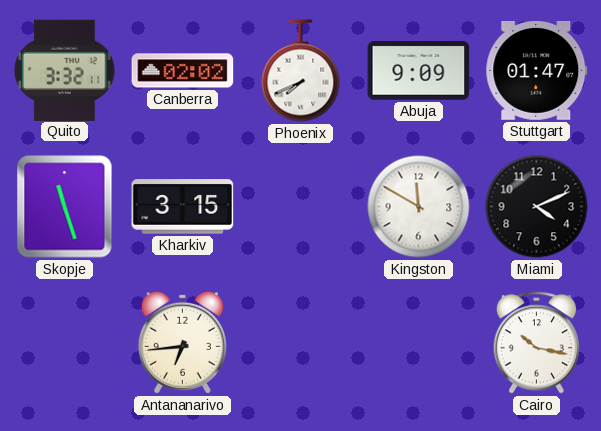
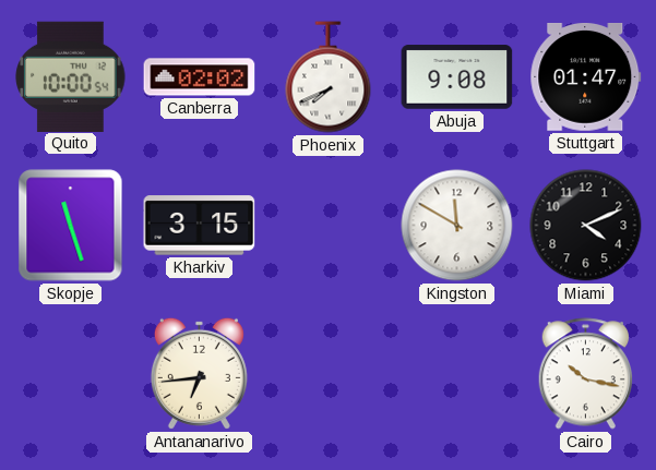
Quito: 3:32 -> 10:00 (71, 76)
Abuja: 9:09 -> 9:08 (457, 77)
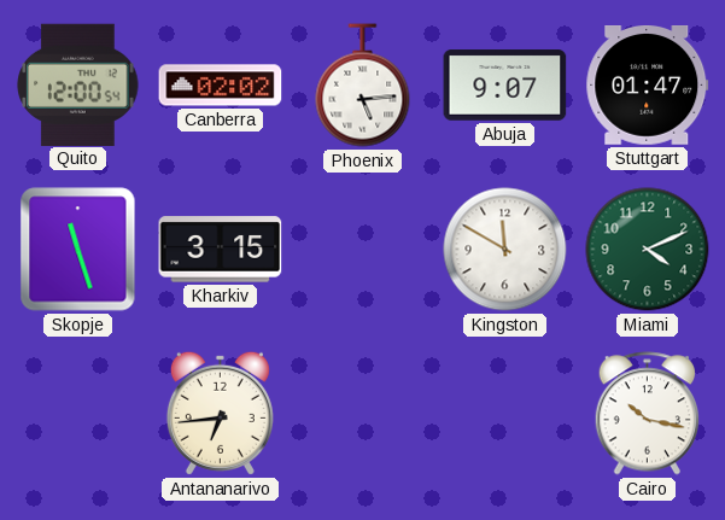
Quito: 10:00 -> 12:00 (78, 84)
Phoenix: 7:41 -> 5:14 (363, 86)
Abuja: 9:08 -> 9:07 (505, 86)
Miami dial: black -> green (648, 250)
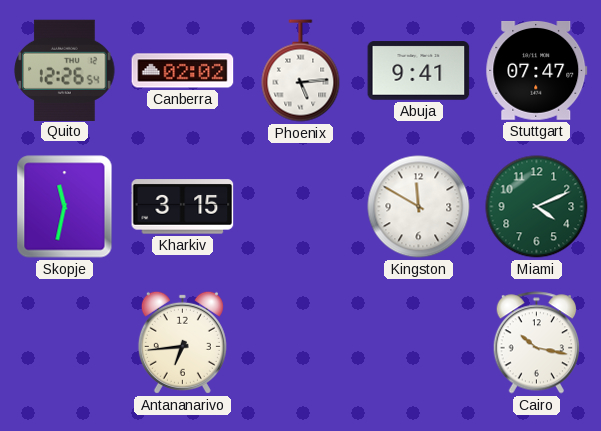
Quito: 12:00 -> 12:26 (65, 70)
Abuja: 9:07 -> 9:41 (419, 71)
Stuttgart: 01:47 -> 07:47 (537, 71)
Skopje: 11:27 -> 11:32 (65, 207)
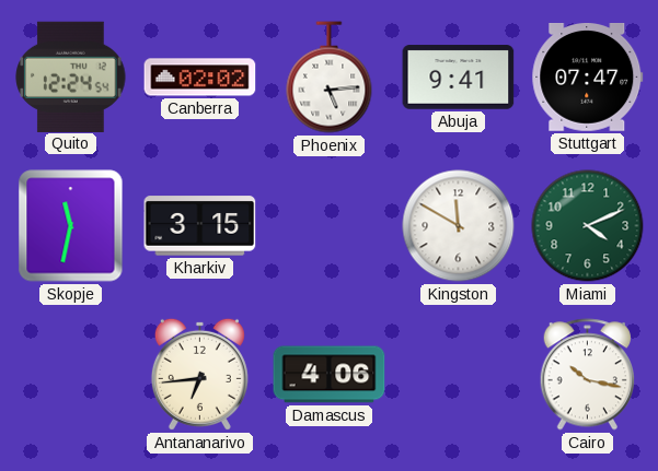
Quito: 12:26 -> 12:24 (71, 76)
Damascus: none -> 4:06 (330, 375)
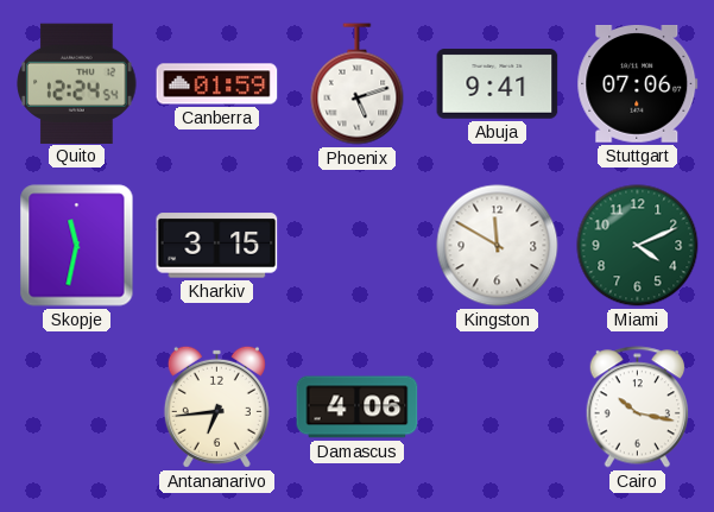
Canberra: 02:02 -> 01:59 (217, 84)
Phoenix: 5:14 -> 5:12 (358, 84)
Stuttgart: 07:47 -> 07:06 (638, 84)
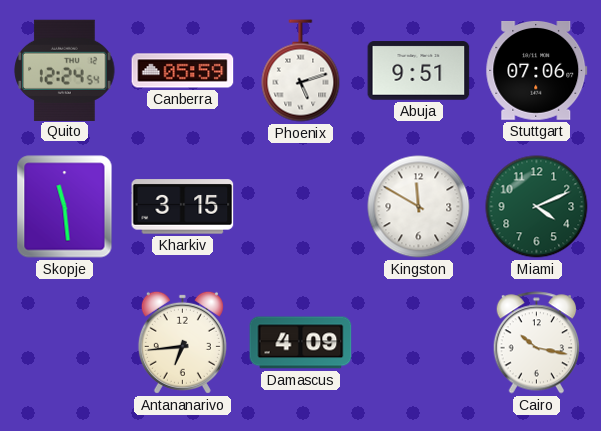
Canberra: 01:59 -> 05:59 (183, 71)
Abuja: 9:41 -> 9:51 (419, 71)
Skopje: 11:32 -> 11:29 (65, 207)
Damascus: 4:06 -> 4:09 (301, 343)
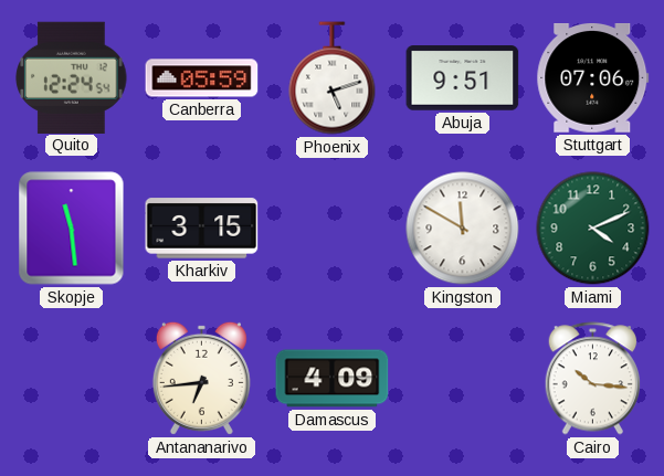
Cairo: 10:17 -> 10:16 (592, 379)
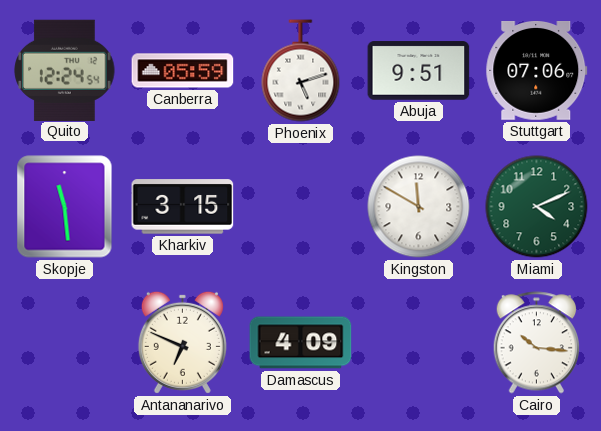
Antananarivo: 6:44 -> 6:49 (182, 342)
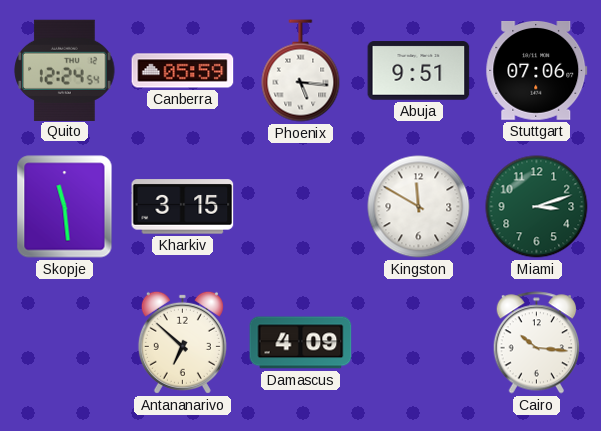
Phoenix: 5:12 -> 5:16 (301, 71)
Miami: 4:11 -> 3:12 (537, 207)
Antananarivo: 6:49 -> 6:52 (182, 342)
